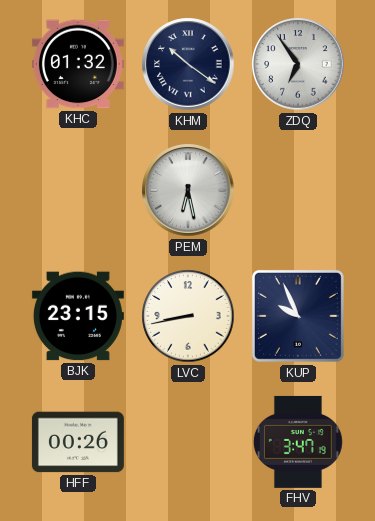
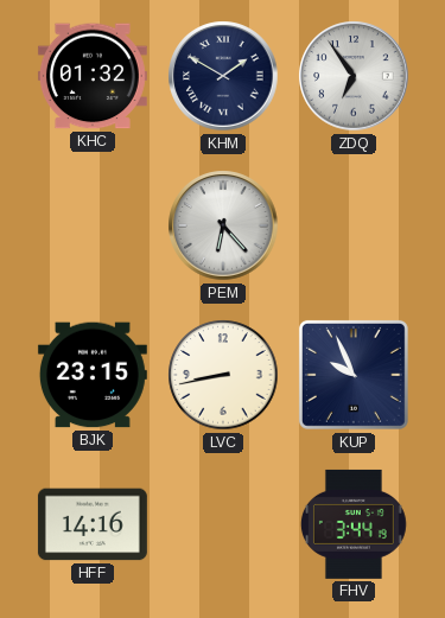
KHM: 10:21 -> 1:50 (223, 76)
PEM: 6:28 -> 6:23 (223, 225)
HFF: 00:26 -> 14:16 (93, 524)
FHV: 3:47 -> 3:44 (354, 524)
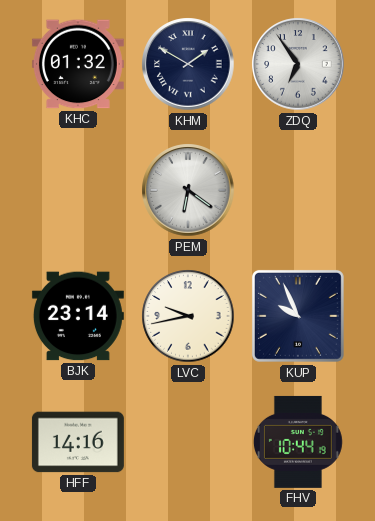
PEM: 6:23 -> 6:21 (188, 190)
BJK: 23:15 -> 23:14 (78, 316)
LVC: 8:43 -> 9:43 (188, 316)
FHV: 3:44 -> 10:44 (298, 442)
